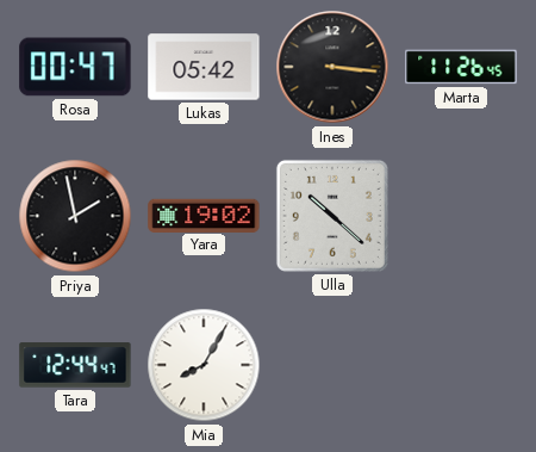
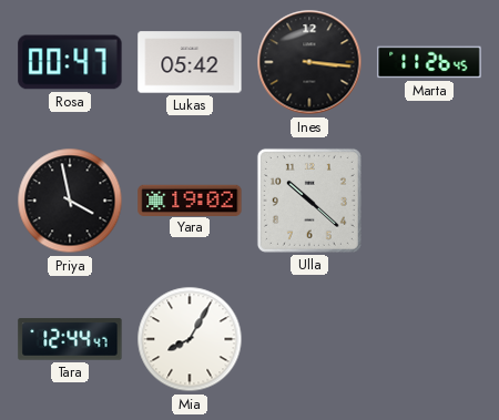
Priya: 1:58 -> 3:58 (70, 201)
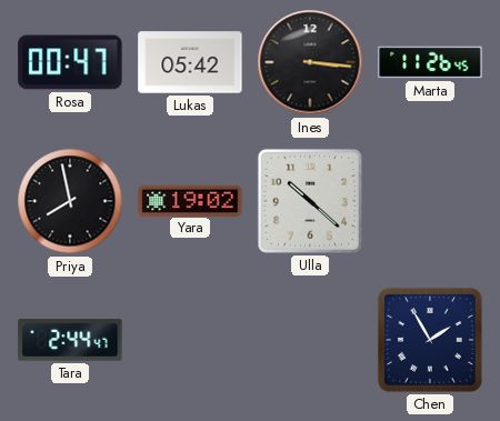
Priya: 3:58 -> 7:58 (70, 201)
Tara: 12:44 -> 2:44 (70, 340)
Mia: 8:05 -> none (190, 339)
Chen: none -> 1:55 (430, 340)
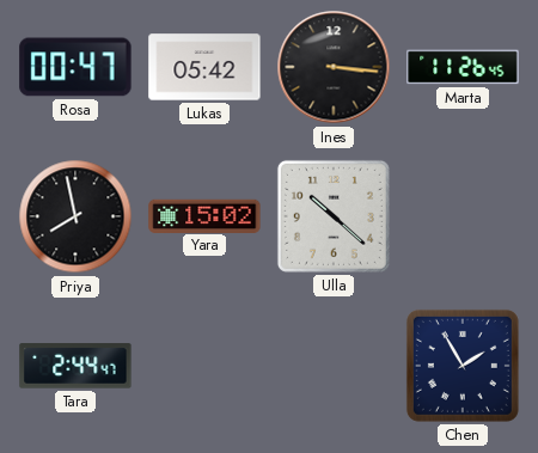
Yara: 19:02 -> 15:02 (204, 215)
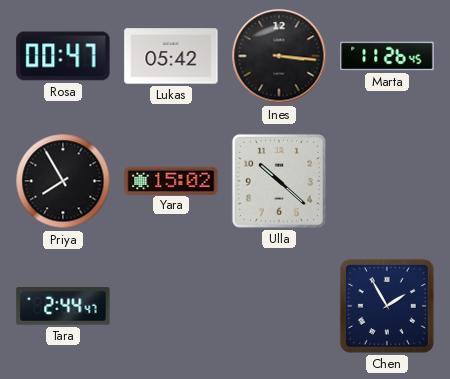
Priya: 7:58 -> 7:55 (63, 181)
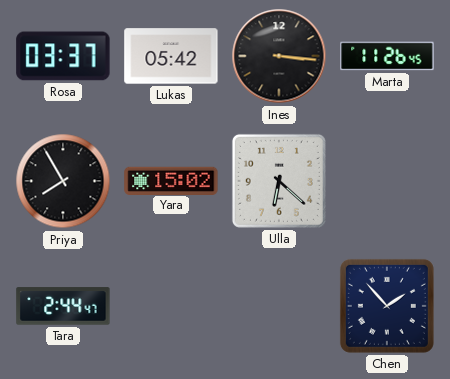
Rosa: 00:47 -> 03:37 (63, 56)
Ulla: 10:22 -> 6:22 (279, 181)
Chen: 1:55 -> 1:53 (387, 306)
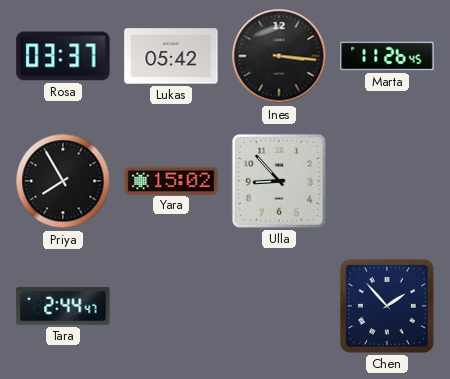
Ulla: 6:22 -> 8:53 (279, 181)
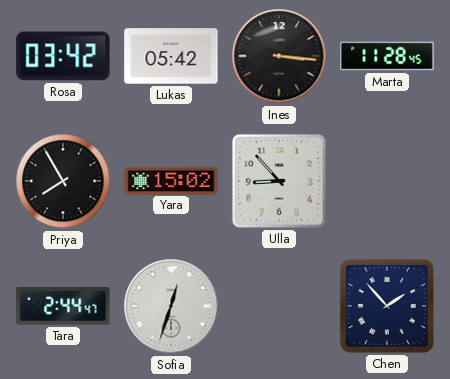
Rosa: 03:37 -> 03:42 (63, 56)
Marta: 11:26 -> 11:28 (387, 56)
Sofia: none -> 12:33 (171, 306)
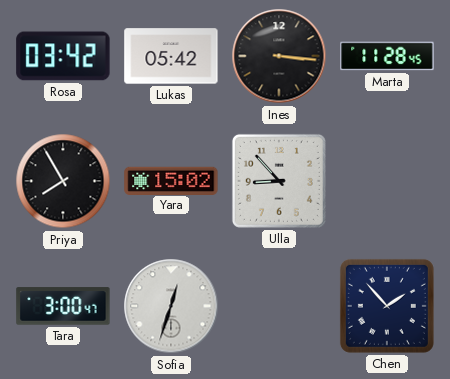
Tara: 2:44 -> 3:00 (63, 306)
